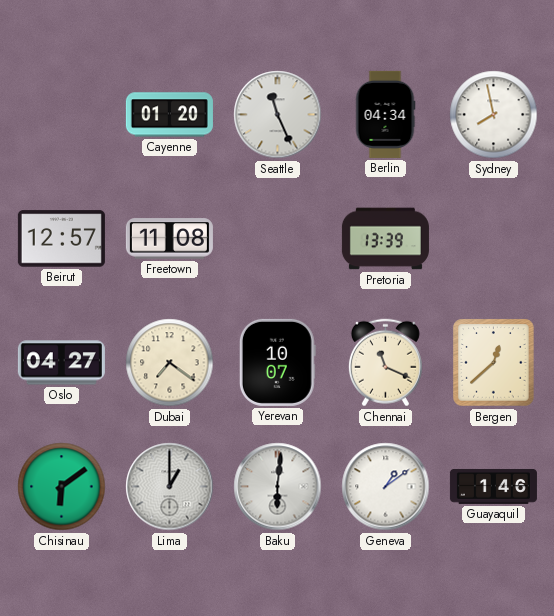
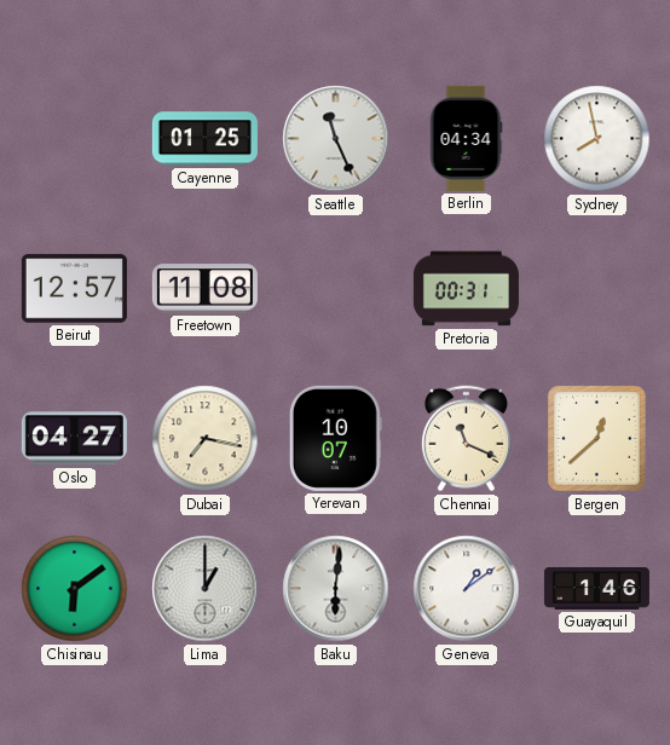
Cayenne: 01:20 -> 01:25 (204, 139)
Pretoria: 13:39 -> 00:31 (466, 289)
Dubai: 7:21 -> 7:17 (206, 439)
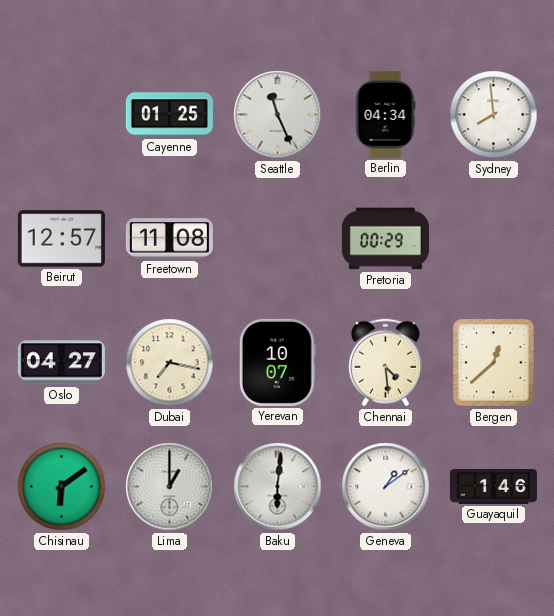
Sydney: 7:58 -> 7:59 (494, 115)
Pretoria: 00:31 -> 00:29 (385, 239)
Chennai: 11:19 -> 4:29 (385, 363)
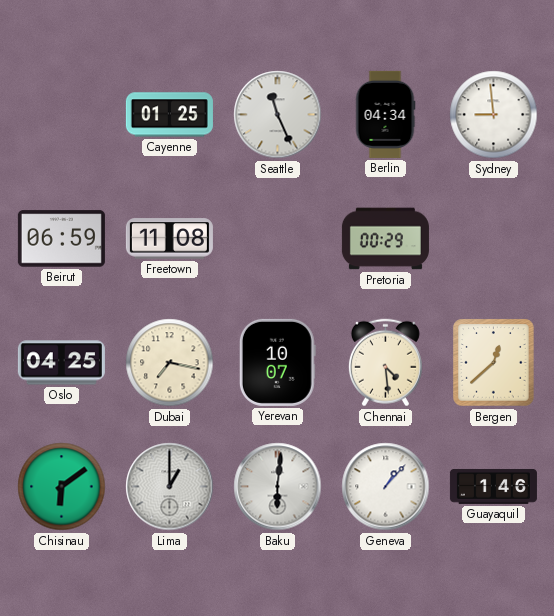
Sydney: 7:59 -> 8:59 (494, 115)
Beirut: 12:57 -> 06:59 (61, 239)
Oslo: 04:27 -> 04:25 (61, 363)
Geneva: 1:09 -> 1:07 (386, 487)
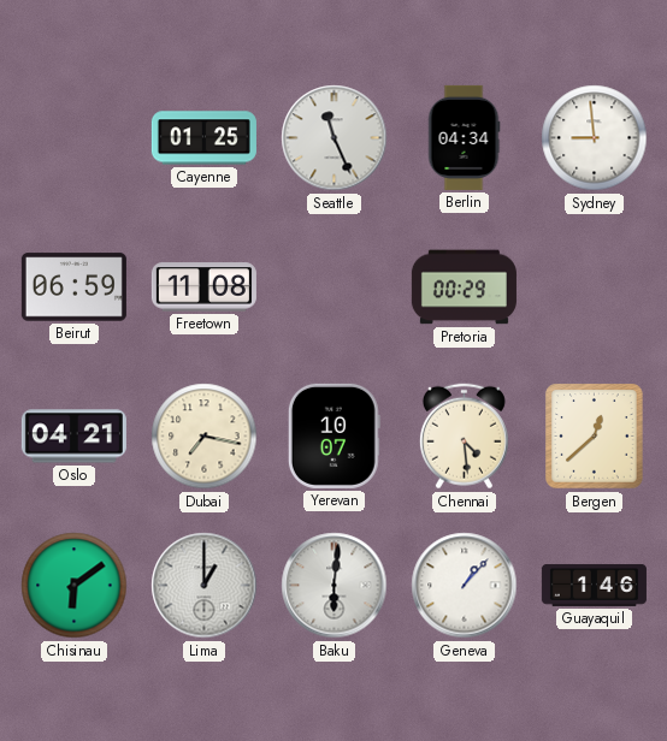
Oslo: 04:25 -> 04:21 (73, 437)
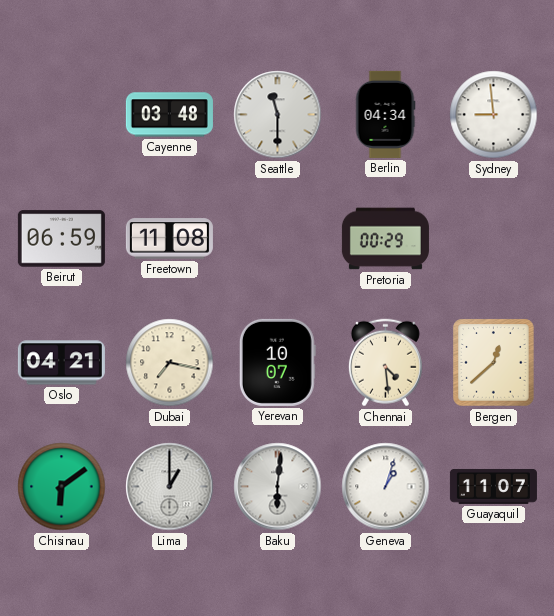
Cayenne: 01:25 -> 03:48 (169, 115)
Seattle: 11:26 -> 11:30 (278, 115)
Geneva: 1:07 -> 1:03 (386, 487)
Guayaquil: 1:46 -> 11:07 (493, 486)
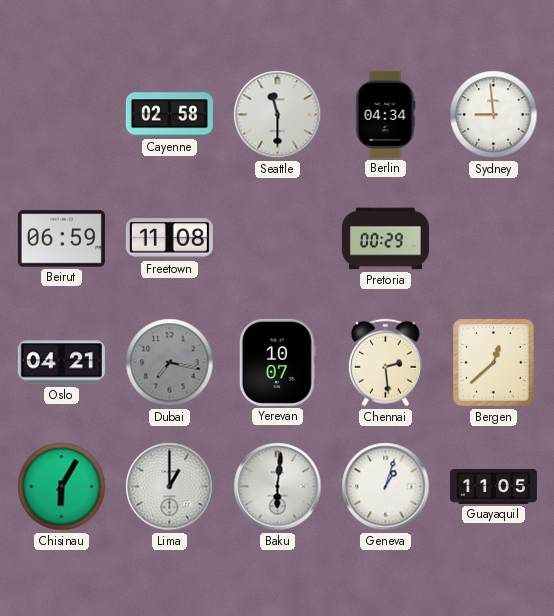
Cayenne: 03:48 -> 02:58 (169, 115)
Dubai dial: cream -> grey (170, 363)
Chennai: 4:29 -> 2:29 (385, 363)
Chisinau: 6:09 -> 6:05 (62, 487)
Guayaquil: 11:07 -> 11:05 (493, 486)
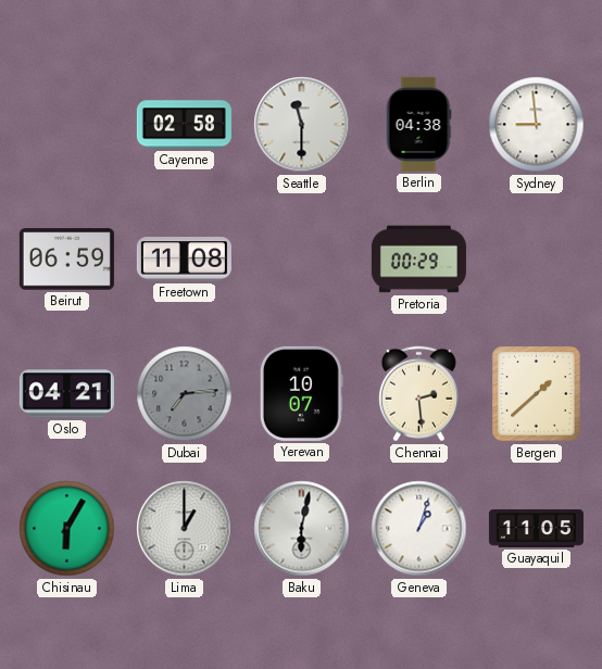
Berlin: 04:34 -> 04:38 (418, 124)
Dubai: 7:17 -> 7:14 (185, 394)
Bergen: 12:38 -> 1:38 (537, 394)
Baku: 6:01 -> 6:02 (302, 529)
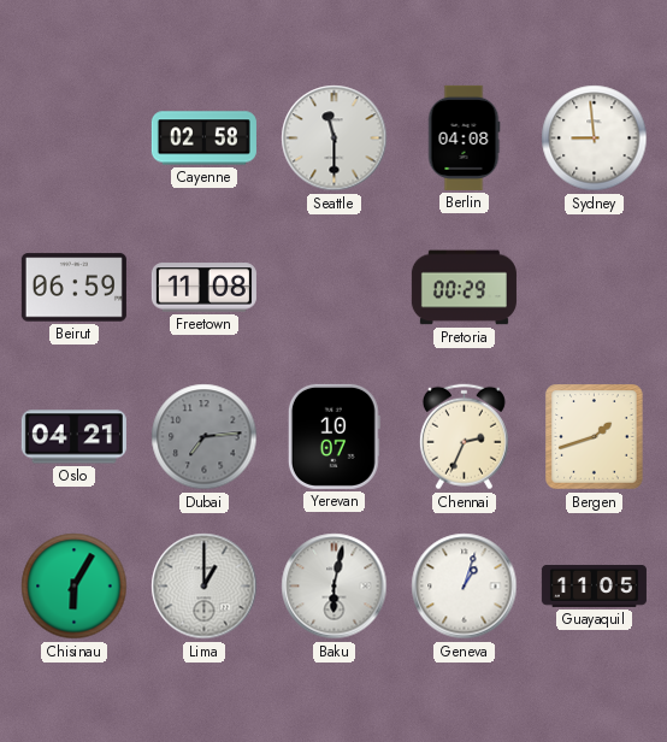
Berlin: 04:38 -> 04:08 (464, 137)
Chennai: 2:29 -> 2:34 (464, 437)
Bergen: 1:38 -> 1:42 (595, 437)
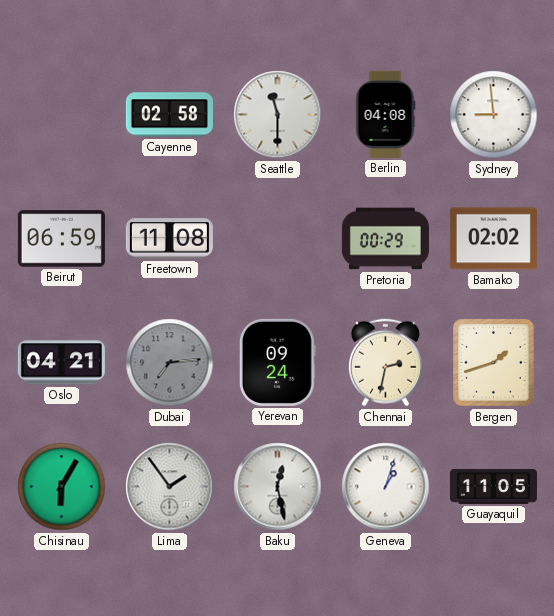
Bamako: none -> 02:02 (493, 239)
Yerevan: 10:07 -> 09:24 (277, 362)
Chennai: 2:34 -> 2:32 (385, 363)
Lima: 1:00 -> 1:54 (170, 487)
Baku: 6:02 -> 12:28 (278, 487)
